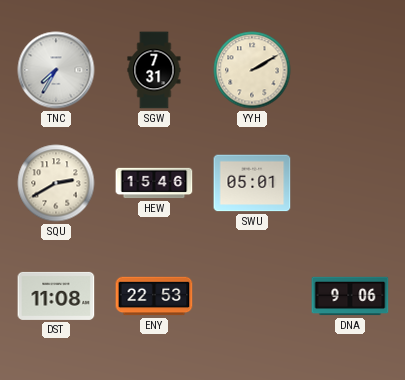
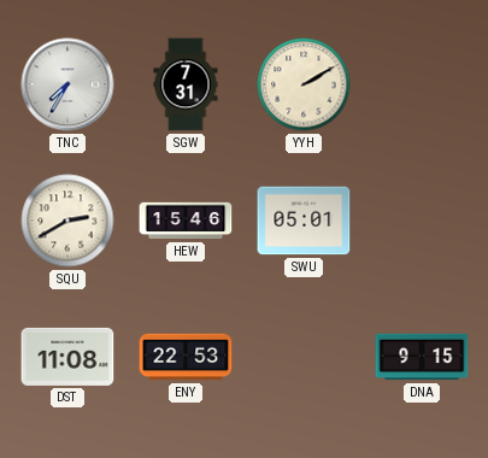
DNA: 9:06 -> 9:15 (422, 357)
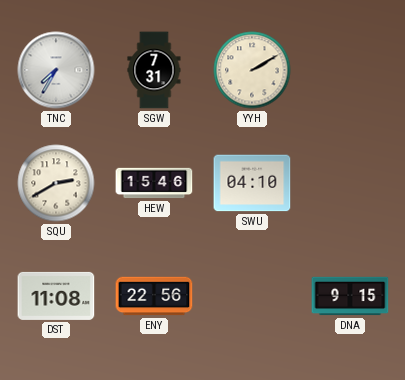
SWU: 05:01 -> 04:10 (252, 183)
ENY: 22:53 -> 22:56 (154, 296)
